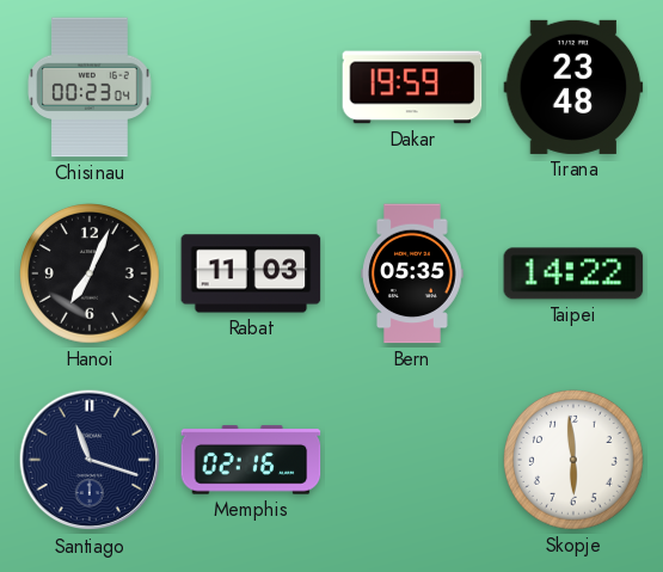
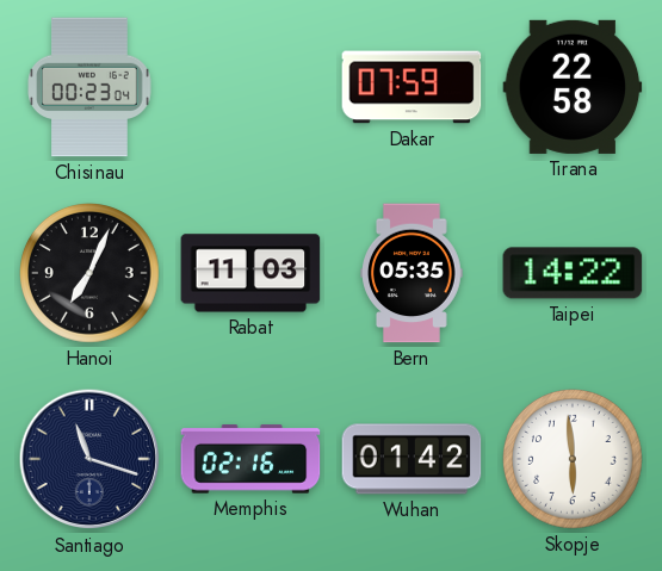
Dakar: 19:59 -> 07:59 (412, 87)
Tirana: 23:48 -> 22:58 (573, 87)
Wuhan: none -> 01:42 (412, 459)
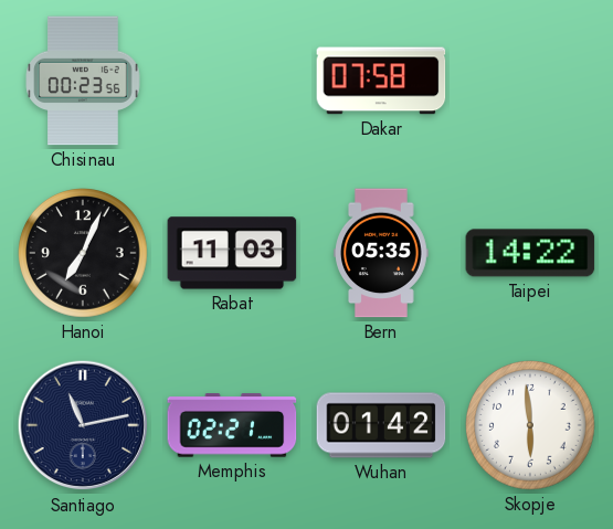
Chisinau: 00:23:04 -> 00:23:56 (83, 81)
Dakar: 07:59 -> 07:58 (381, 81)
Tirana: 22:58 -> none (573, 87)
Santiago: 11:18 -> 11:13 (83, 425)
Memphis: 02:16 -> 02:21 (232, 425)
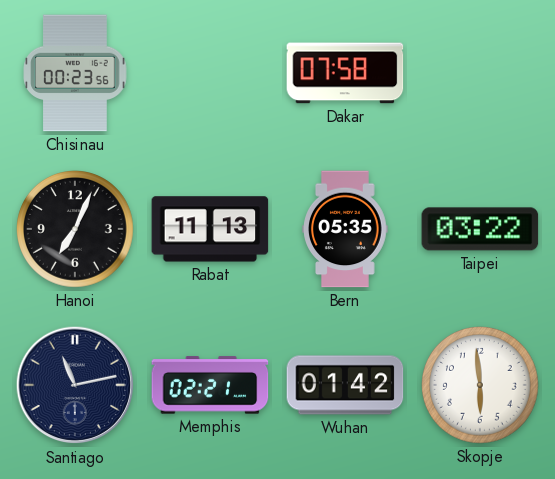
Rabat: 11:03 -> 11:13 (210, 229)
Taipei: 14:22 -> 03:22 (480, 229)
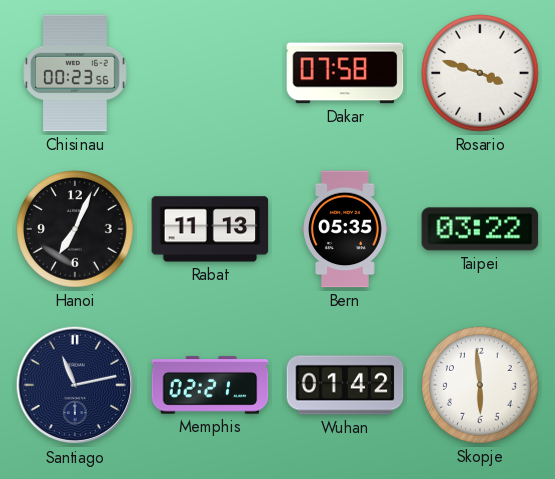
Rosario: none -> 3:48 (481, 74)
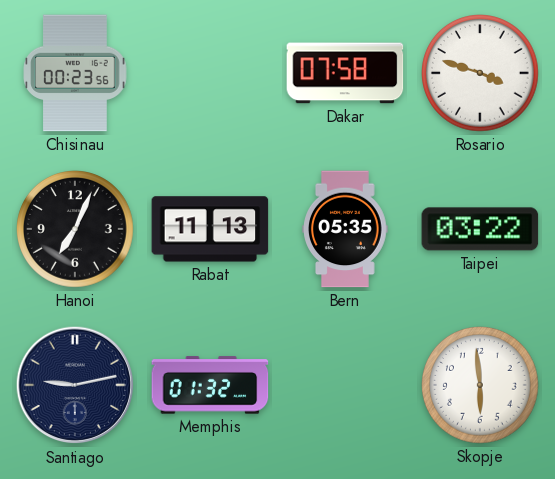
Santiago: 11:13 -> 9:13 (75, 385)
Memphis: 02:21 -> 01:32 (210, 385)
Wuhan: 01:42 -> none (345, 385)
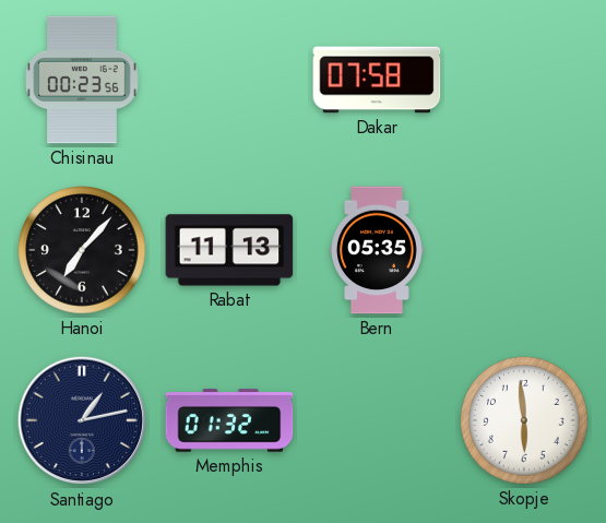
Rosario: 3:48 -> none (481, 74)
Hanoi: 7:04 -> 7:07 (83, 251)
Taipei: 03:22 -> none (480, 229)
Santiago: 9:13 -> 1:13 (82, 420)
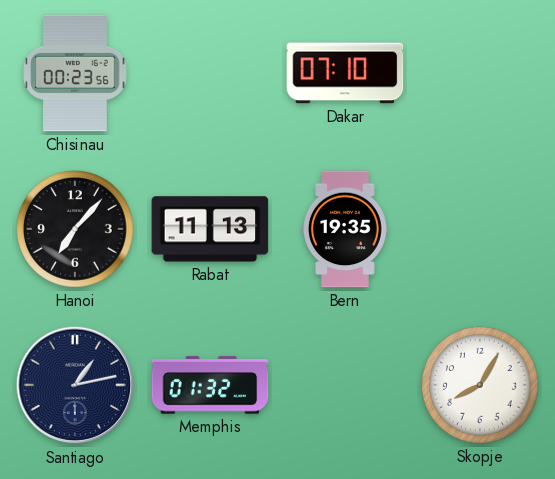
Dakar: 07:58 -> 07:10 (345, 73)
Bern: 05:35 -> 19:35 (346, 229)
Skopje: 5:59 -> 8:05 (481, 386)
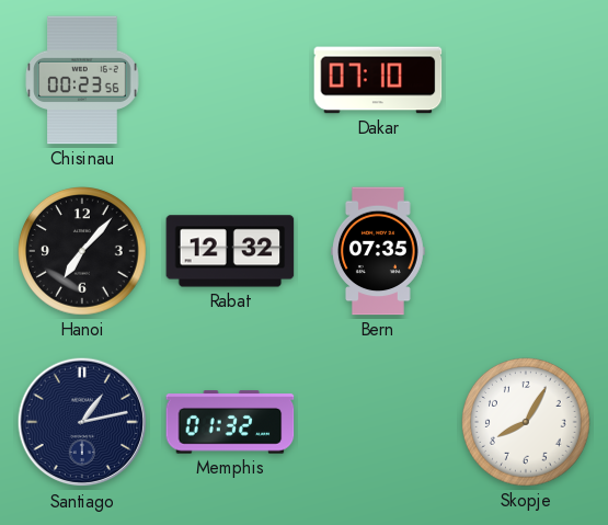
Rabat: 11:13 -> 12:32 (230, 251)
Bern: 19:35 -> 07:35 (379, 251)
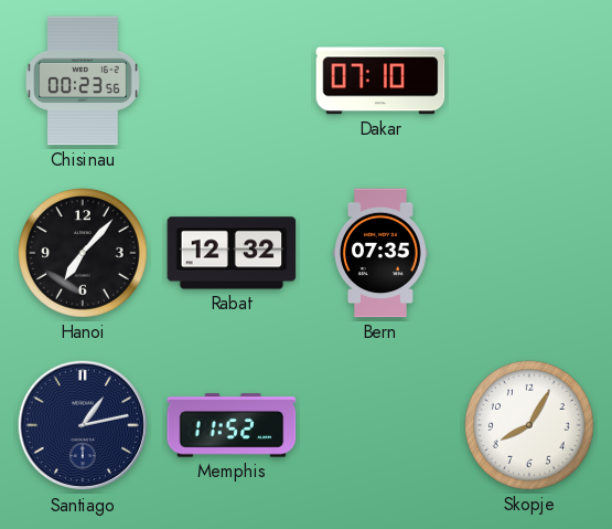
Memphis: 01:32 -> 11:52 (232, 425)
